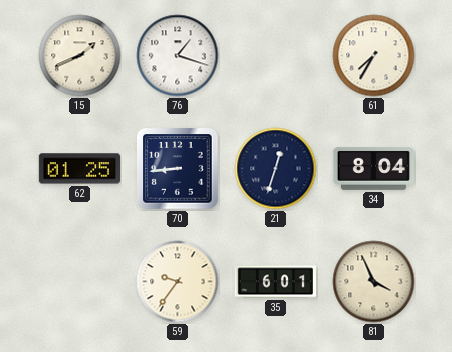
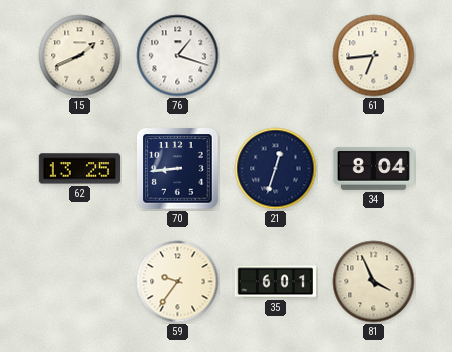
61: 7:35 -> 6:44 (374, 56)
62: 01:25 -> 13:25 (79, 169)
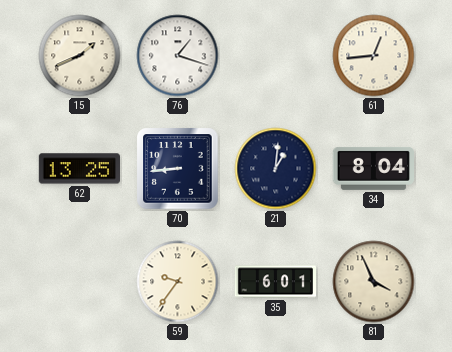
61: 6:44 -> 12:44 (374, 56)
21: 12:33 -> 1:01 (276, 169)
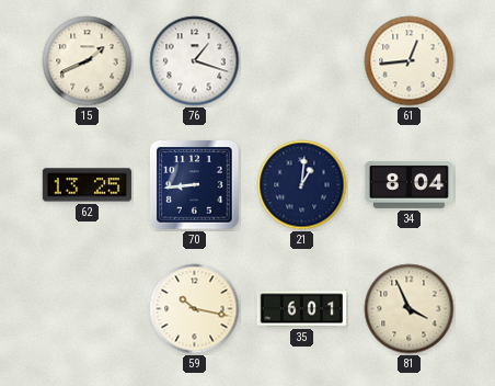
59: 9:36 -> 10:17 (195, 309)
